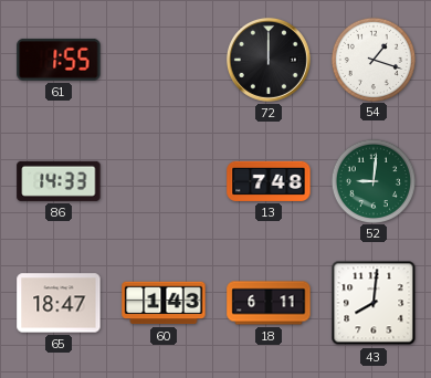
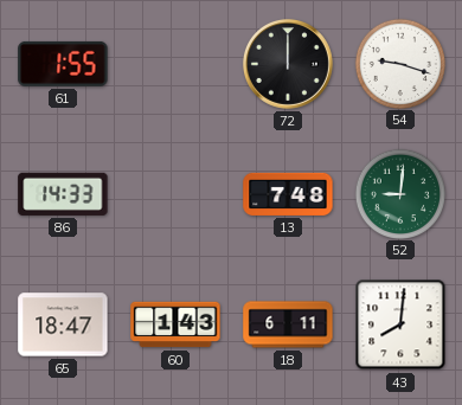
54: 1:18 -> 9:18 (399, 63)
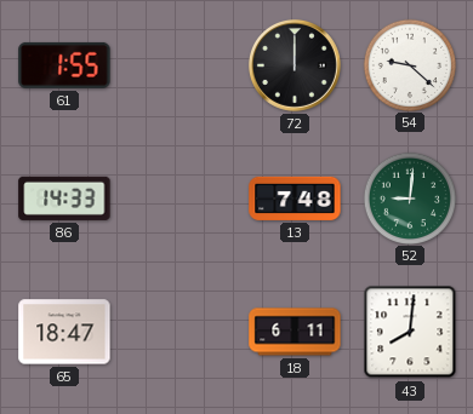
54: 9:18 -> 9:22 (409, 64)
60: 1:43 -> none (175, 324)
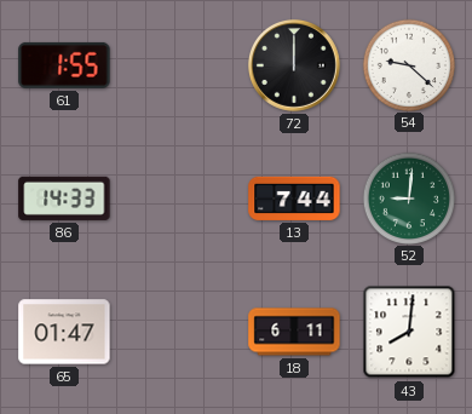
13: 7:48 -> 7:44 (294, 199)
65: 18:47 -> 01:47 (64, 332)
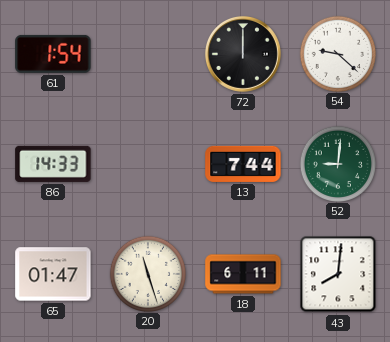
61: 1:55 -> 1:54 (53, 54)
20: none -> 11:27 (147, 273)
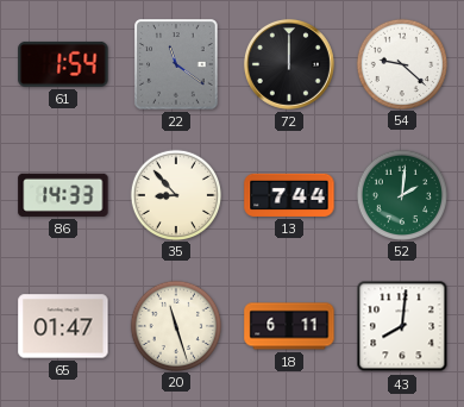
22: none -> 11:21 (176, 64)
35: none -> 8:53 (175, 194)
52: 9:01 -> 2:01 (401, 194)
